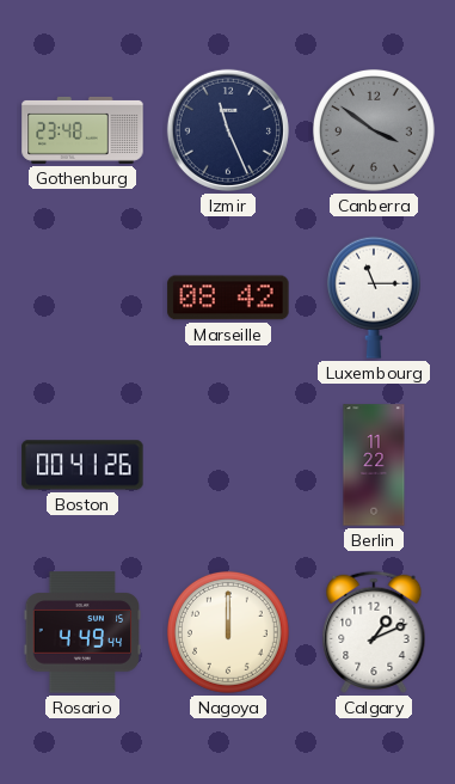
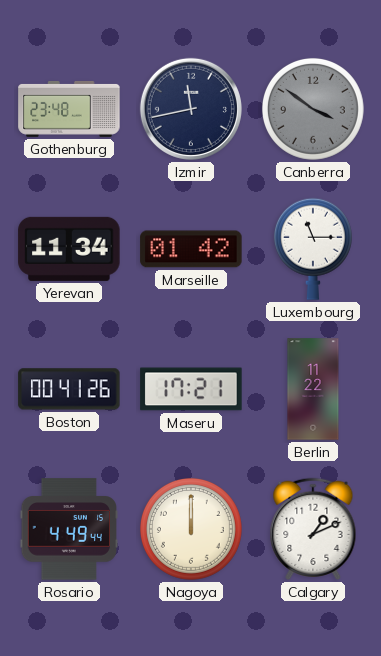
Izmir: 11:26 -> 11:43 (191, 109)
Yerevan: none -> 11:34 (69, 249)
Marseille: 08:42 -> 01:42 (191, 249)
Maseru: none -> 17:21 (191, 389)
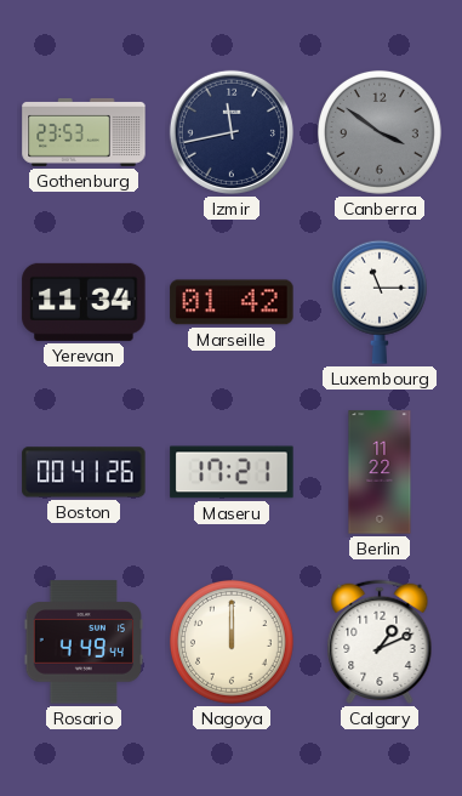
Gothenburg: 23:48 -> 23:53 (84, 132)
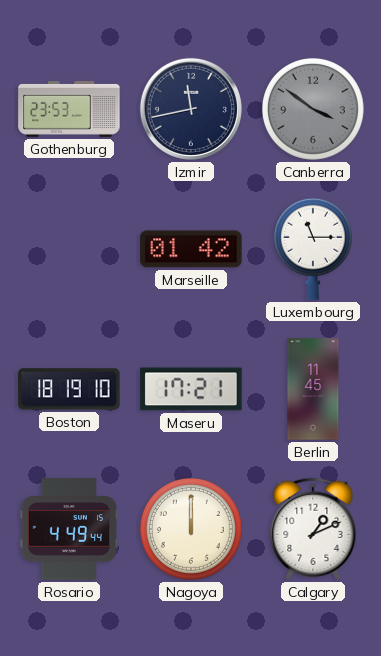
Yerevan: 11:34 -> none (84, 302)
Boston: 00:41 -> 18:19 (69, 389)
Berlin: 11:22 -> 11:45 (313, 389)
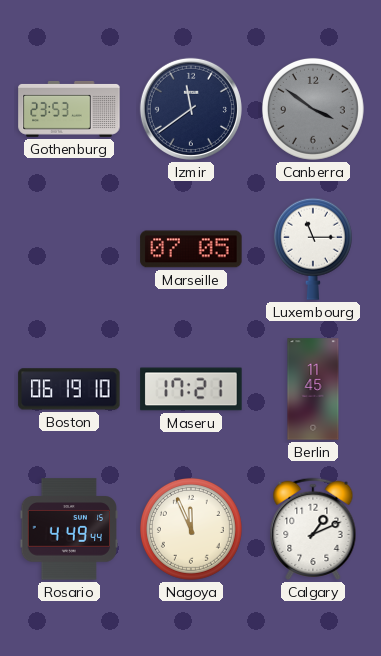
Izmir: 11:43 -> 11:39 (191, 109)
Marseille: 01:42 -> 07:05 (191, 249)
Boston: 18:19 -> 06:19 (69, 389)
Nagoya: 12:00 -> 11:56 (191, 529)
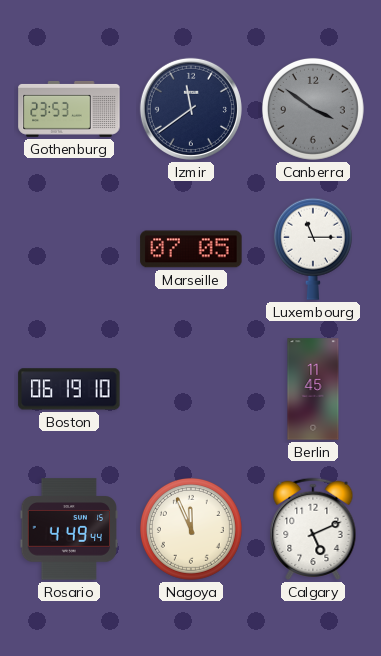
Maseru: 17:21 -> none (191, 389)
Calgary: 1:11 -> 5:11 (313, 529)
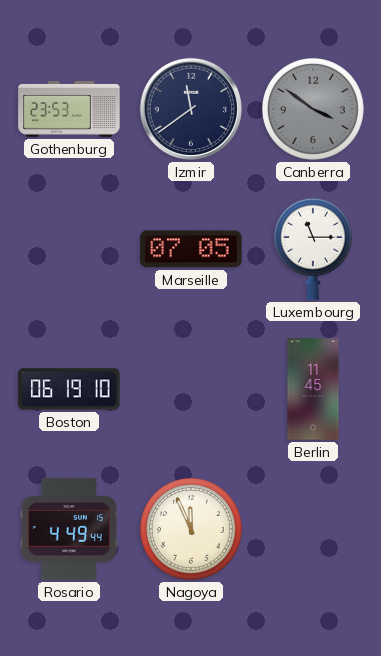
Calgary: 5:11 -> none (313, 529)
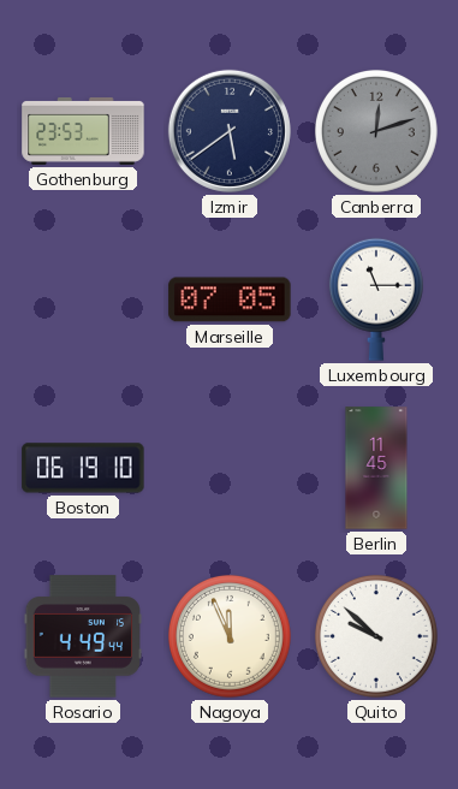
Izmir: 11:39 -> 5:39 (230, 131)
Canberra: 3:51 -> 12:12 (376, 131)
Quito: none -> 9:52 (376, 636)
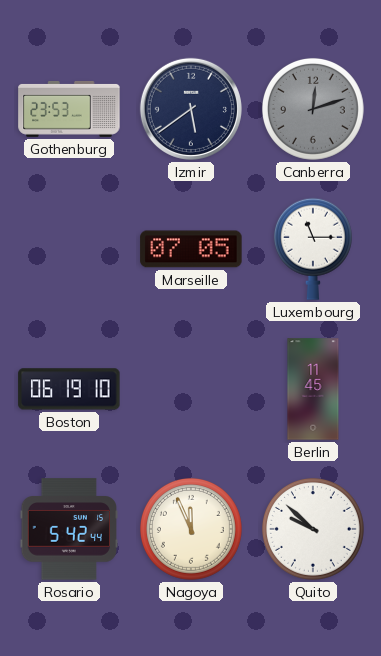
Rosario: 4:49 -> 5:42 (69, 529)
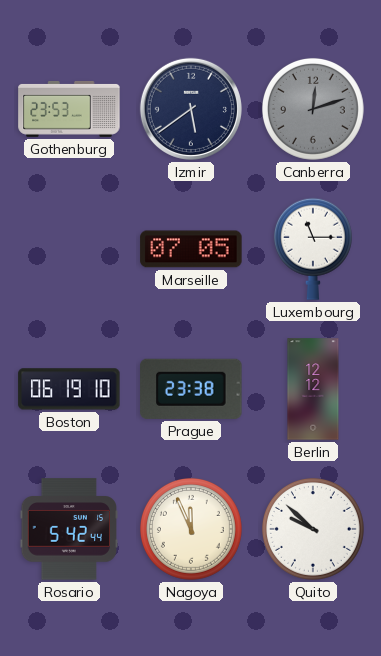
Prague: none -> 23:38 (191, 389)
Berlin: 11:45 -> 12:12 (313, 389)
